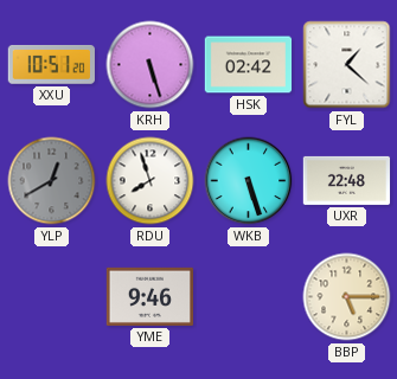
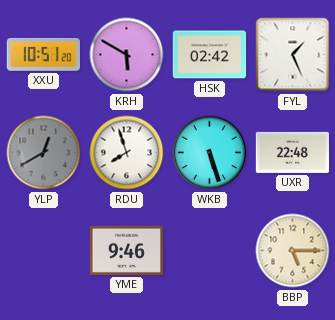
KRH: 5:27 -> 5:50 (127, 55)
FYL: 1:22 -> 1:26 (293, 55)
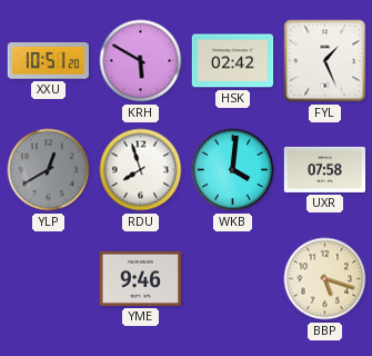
WKB: 5:27 -> 4:01 (233, 170)
UXR: 22:48 -> 07:58 (325, 169)
BBP: 5:15 -> 5:18 (325, 279)
